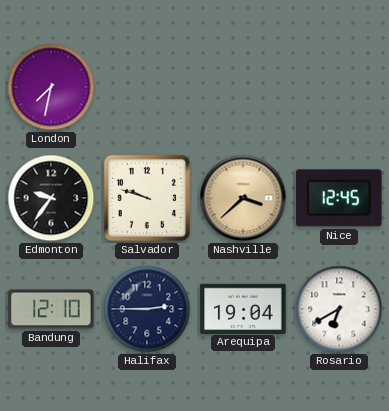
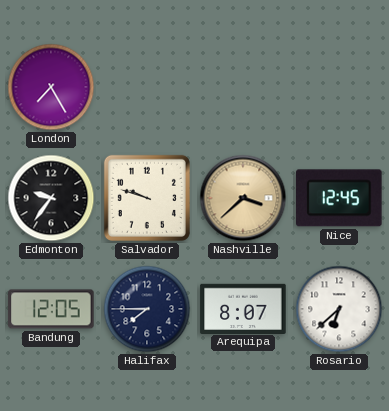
London: 7:32 -> 7:25 (51, 87)
Bandung: 12:10 -> 12:05 (51, 309)
Halifax: 2:45 -> 7:45 (147, 309)
Arequipa: 19:04 -> 8:07 (243, 308)
Rosario: 6:40 -> 6:38 (339, 309)
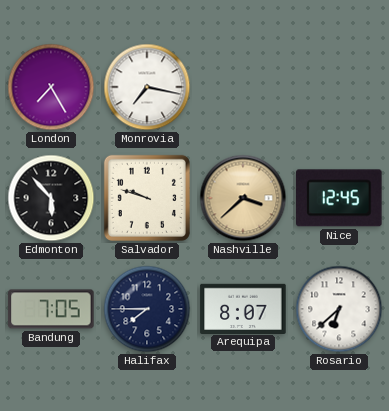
Monrovia: none -> 7:17 (147, 87)
Edmonton: 9:36 -> 5:53 (51, 198)
Bandung: 12:05 -> 7:05 (51, 309)
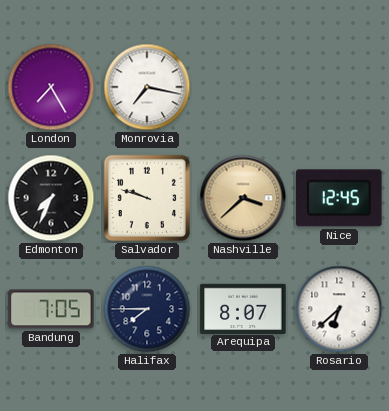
Edmonton: 5:53 -> 7:34 (51, 198)
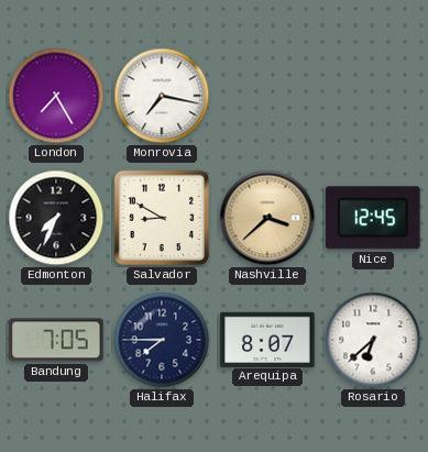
Salvador: 9:48 -> 8:50 (162, 218)
